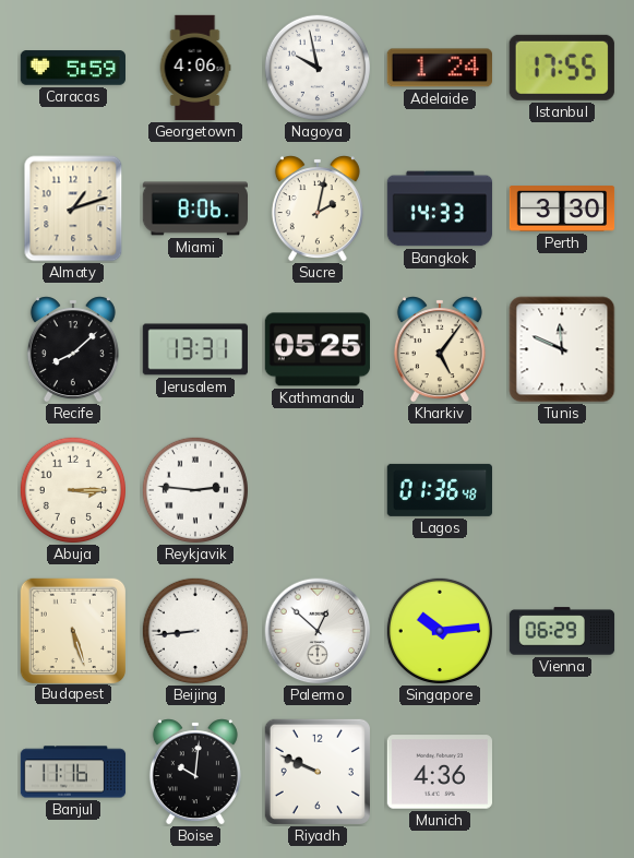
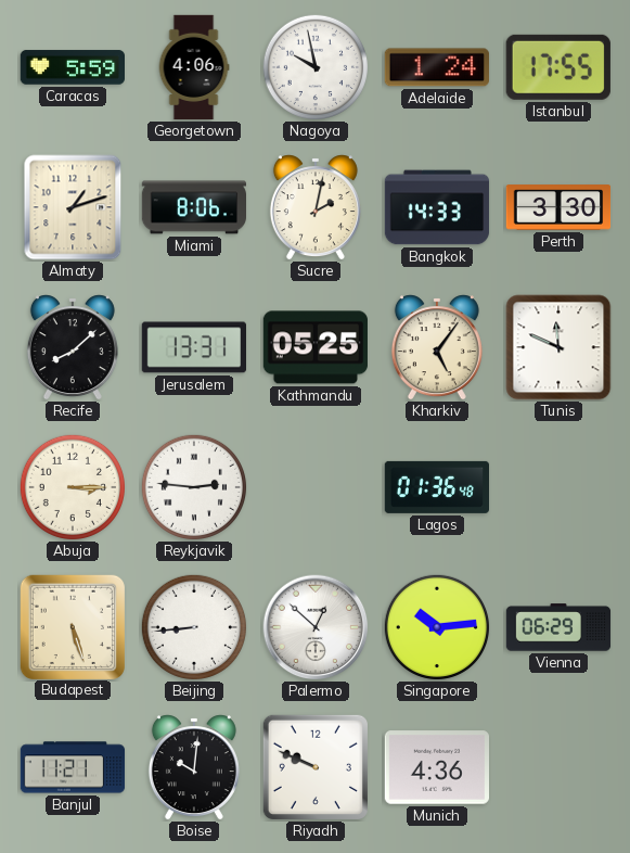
Banjul: 11:16 -> 11:21 (73, 767)
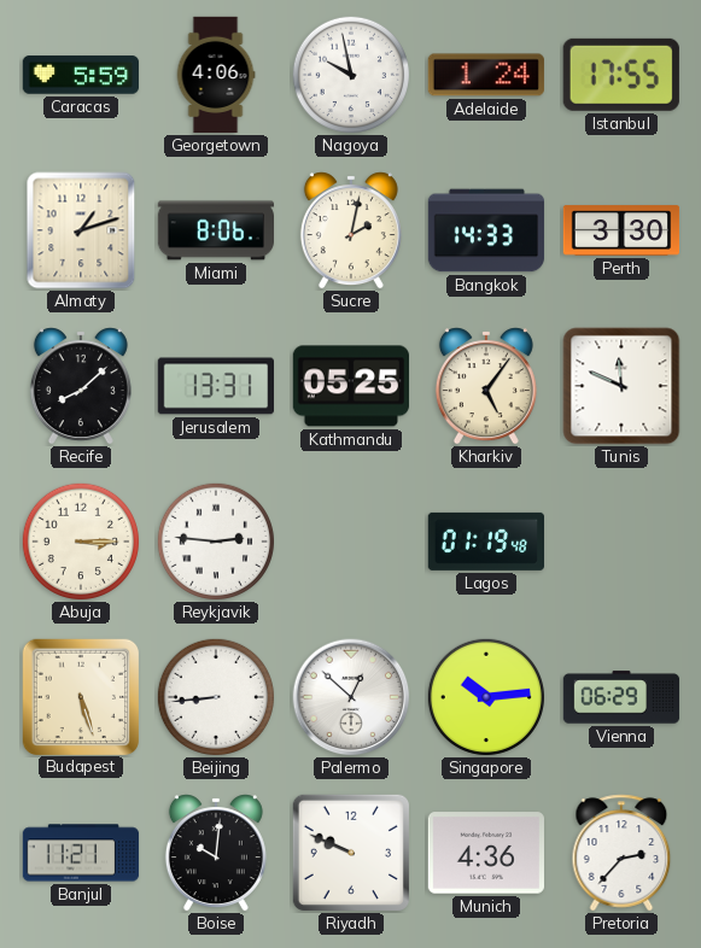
Lagos: 01:36 -> 01:19 (485, 542)
Pretoria: none -> 2:37 (621, 853)
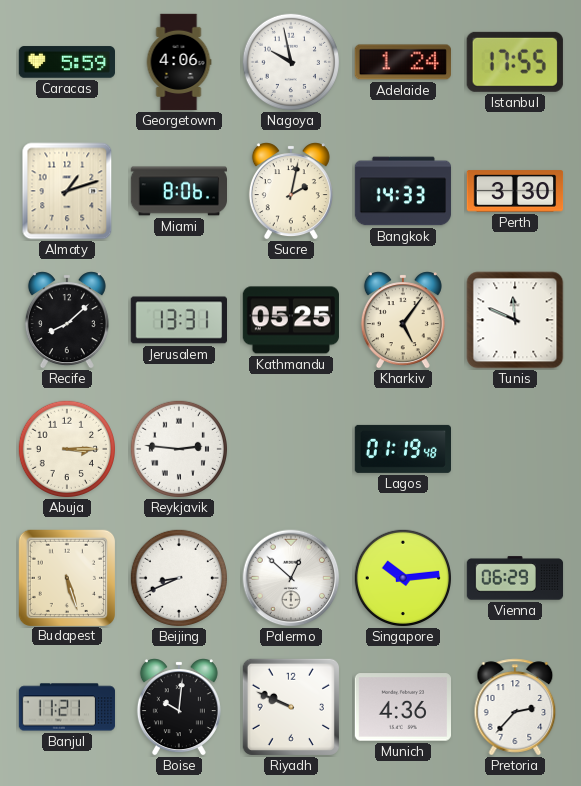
Beijing: 8:44 -> 8:41 (178, 577)
